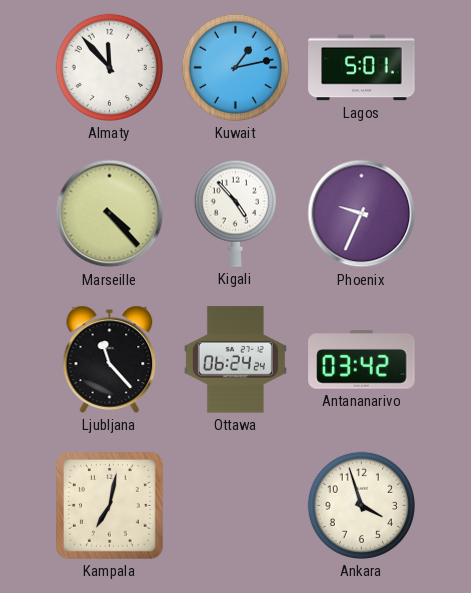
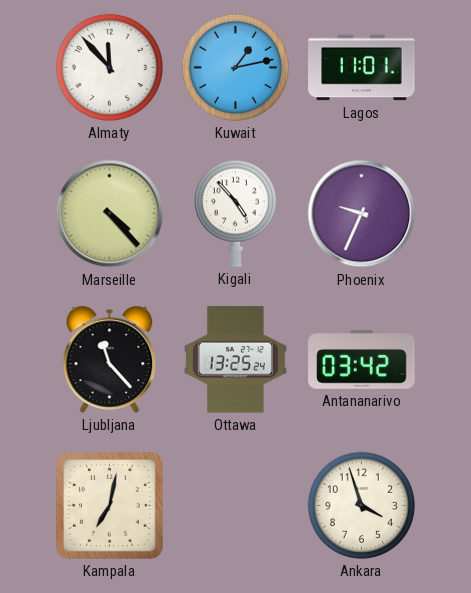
Lagos: 5:01 -> 11:01 (362, 68)
Ottawa: 06:24 -> 13:25 (235, 360)
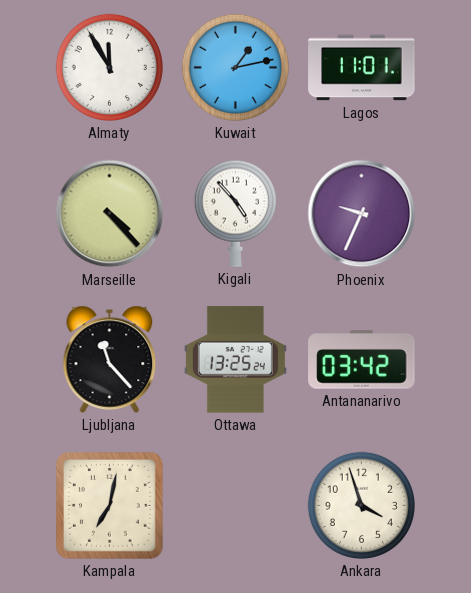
Almaty: 11:53 -> 11:55 (109, 67)
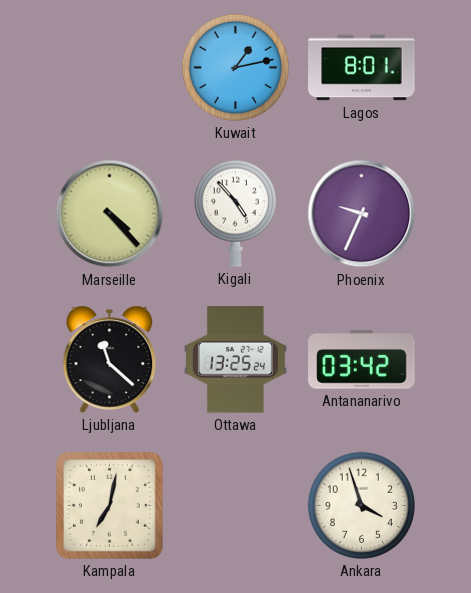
Almaty: 11:55 -> none (109, 67)
Lagos: 11:01 -> 8:01 (362, 68)
Ljubljana: 11:23 -> 11:22 (110, 359)
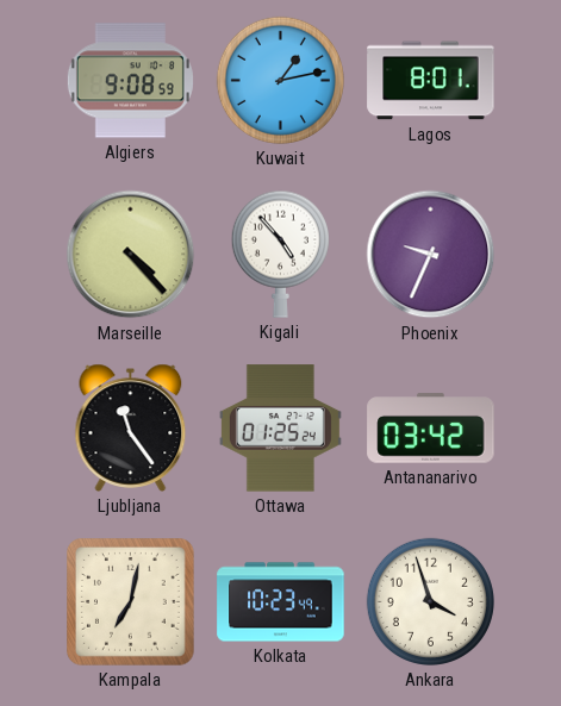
Algiers: none -> 9:08 (130, 81)
Ljubljana: 11:22 -> 11:24 (131, 427)
Ottawa: 13:25 -> 01:25 (280, 429)
Kolkata: none -> 10:23 (281, 602)
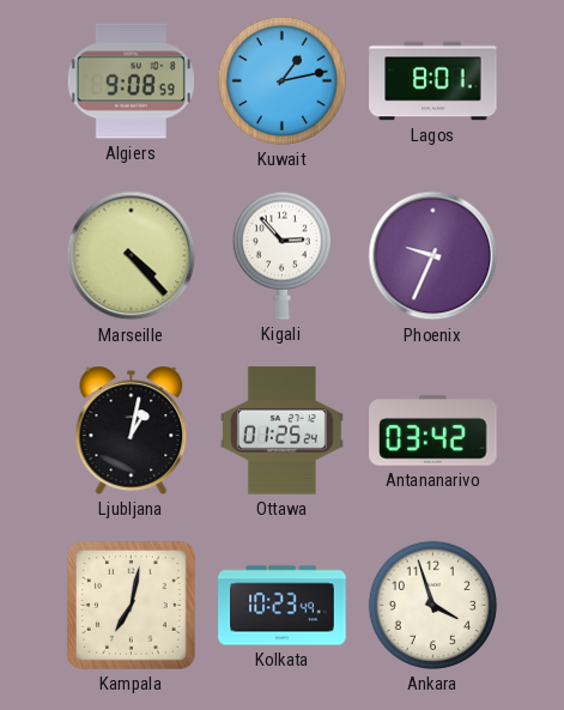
Kigali: 4:53 -> 2:53 (281, 255)
Ljubljana: 11:24 -> 1:02 (132, 430)
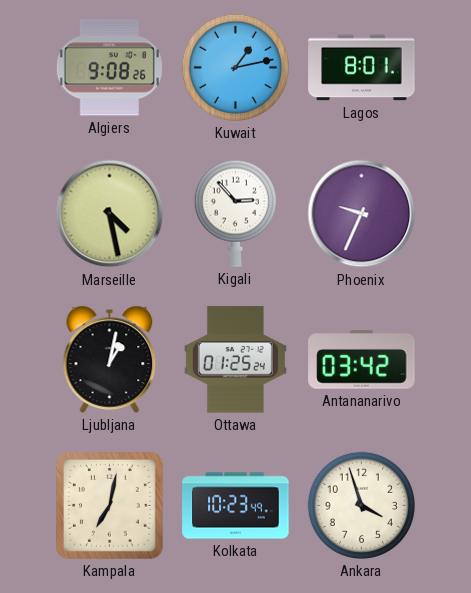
Algiers: 9:08:59 -> 9:08:26 (109, 68)
Marseille: 4:23 -> 4:28 (110, 214)
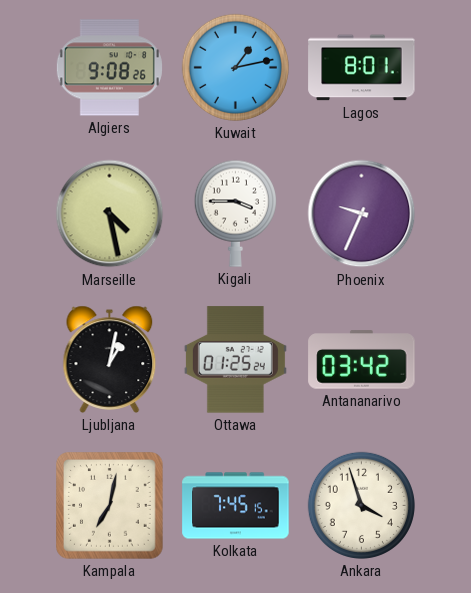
Kigali: 2:53 -> 3:45 (235, 213)
Kolkata: 10:23 -> 7:45 (236, 506)
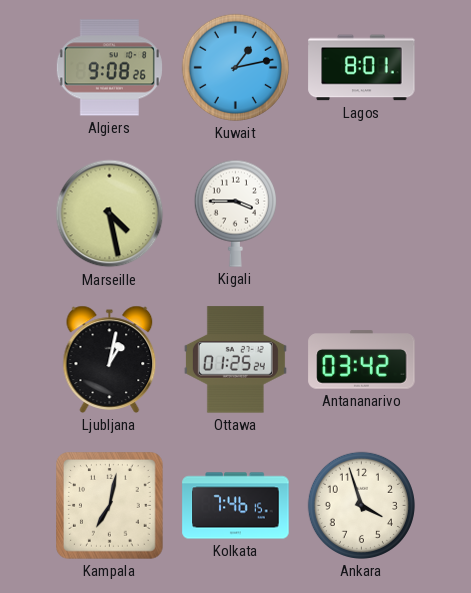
Phoenix: 9:34 -> none (362, 214)
Kolkata: 7:45 -> 7:46 (236, 506)
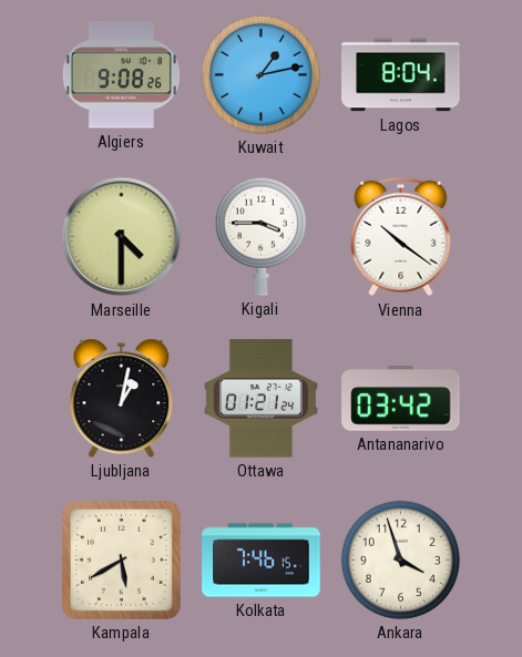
Lagos: 8:01 -> 8:04 (401, 75)
Marseille: 4:28 -> 4:30 (122, 237)
Vienna: none -> 10:21 (401, 237)
Ottawa: 01:25 -> 01:21 (260, 399)
Kampala: 7:02 -> 5:40 (122, 561)
